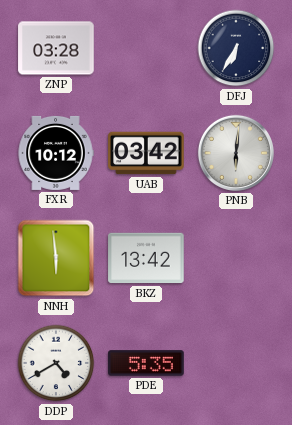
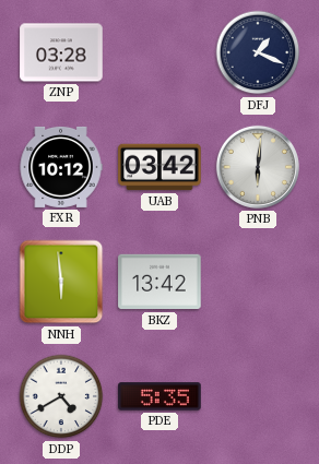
DFJ: 6:35 -> 1:19 (258, 52)
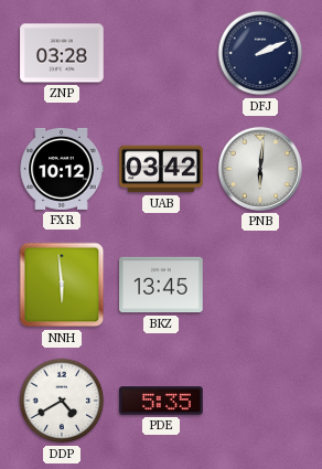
DFJ: 1:19 -> 2:11 (260, 53)
BKZ: 13:42 -> 13:45 (161, 285)
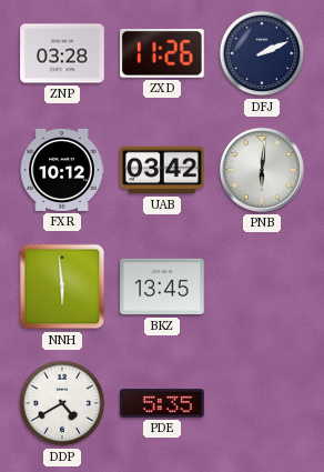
ZXD: none -> 11:26 (163, 53)
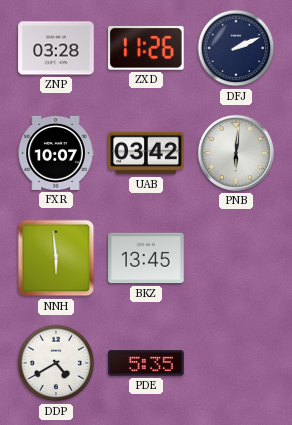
FXR: 10:12 -> 10:07 (56, 153)
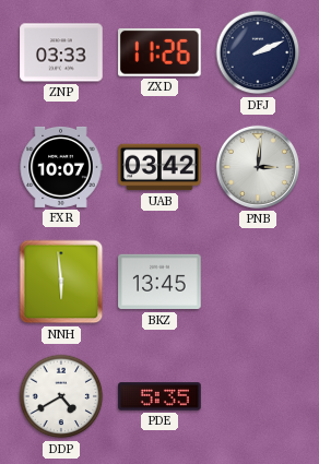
ZNP: 03:28 -> 03:33 (61, 52)
PNB: 6:01 -> 3:01 (258, 167)
